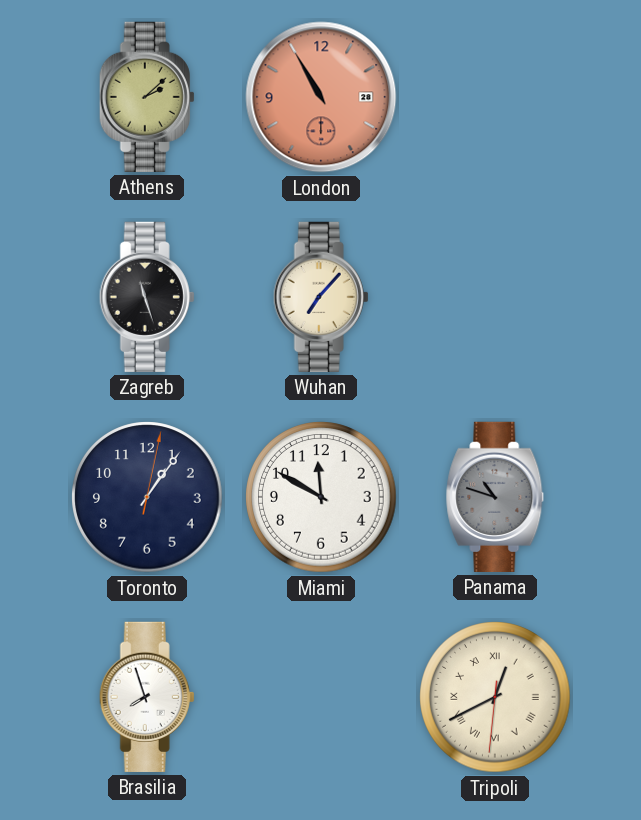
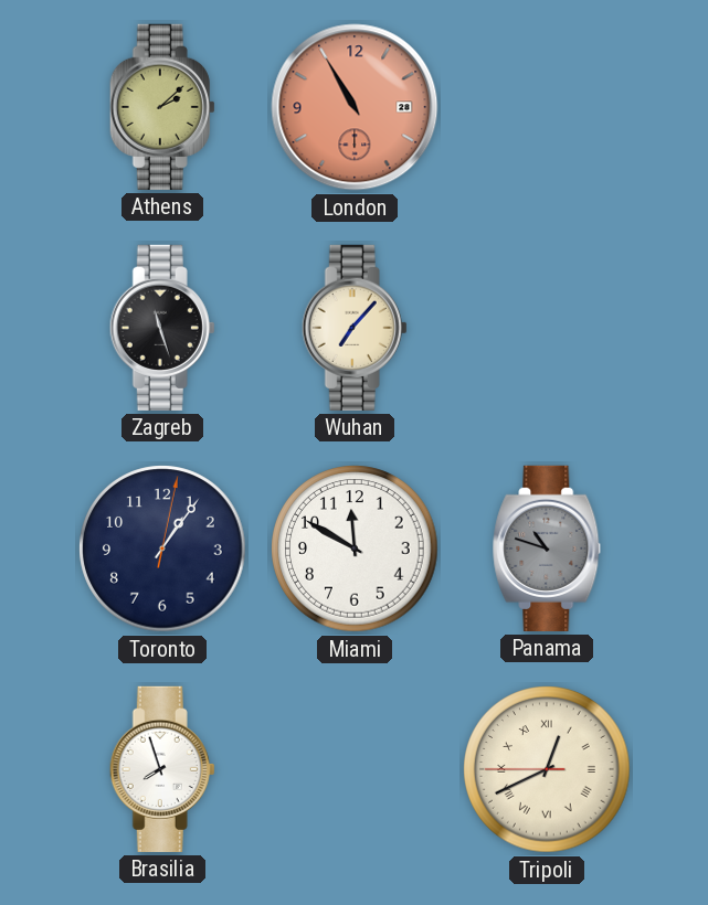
Tripoli: 12:40:31 -> 12:40:45 (547, 769)
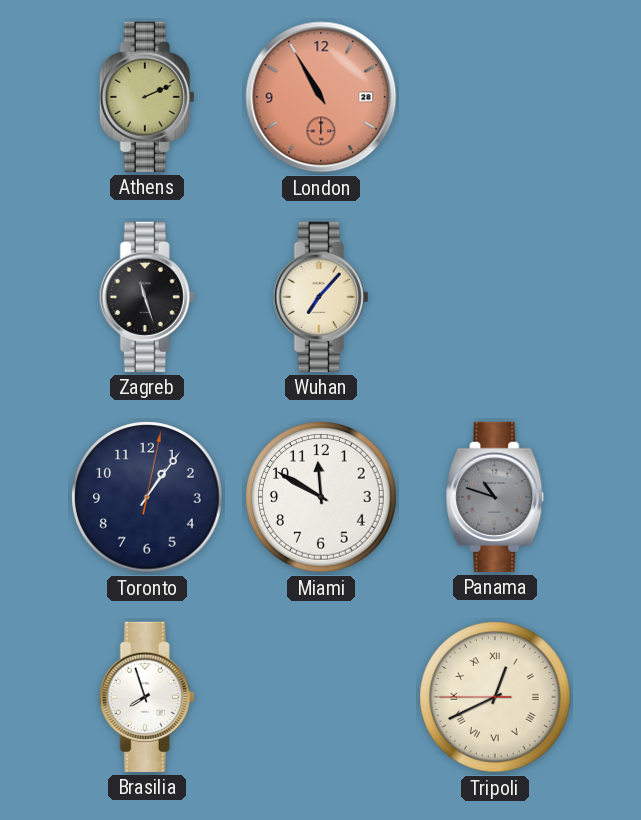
Athens: 2:08 -> 2:11 (147, 97)
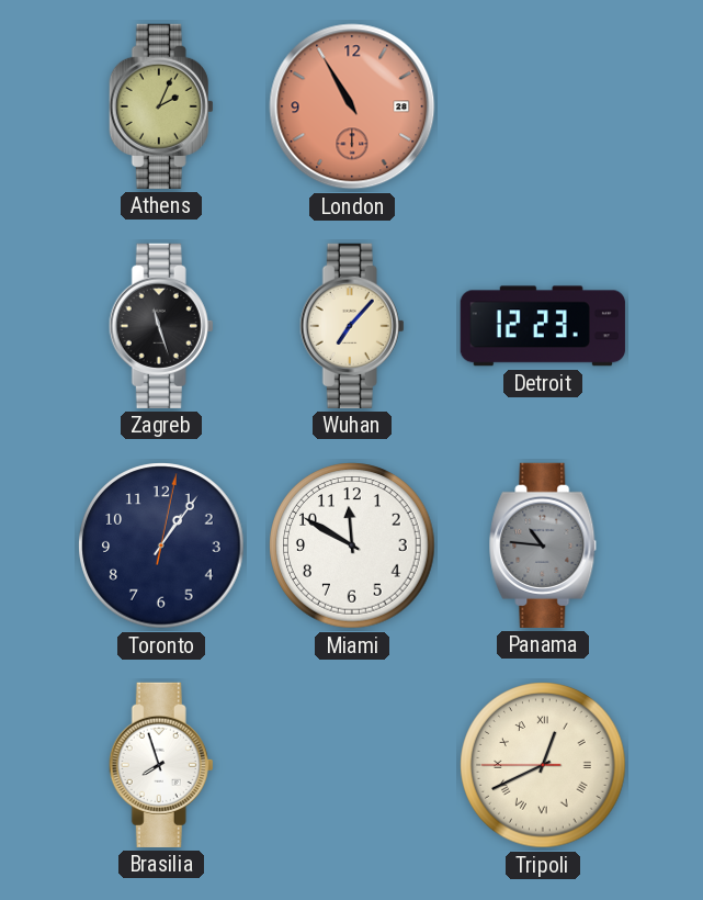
Athens: 2:11 -> 2:04 (161, 106)
Detroit: none -> 12:23 (543, 326)
Panama: 10:48 -> 10:46 (543, 545)
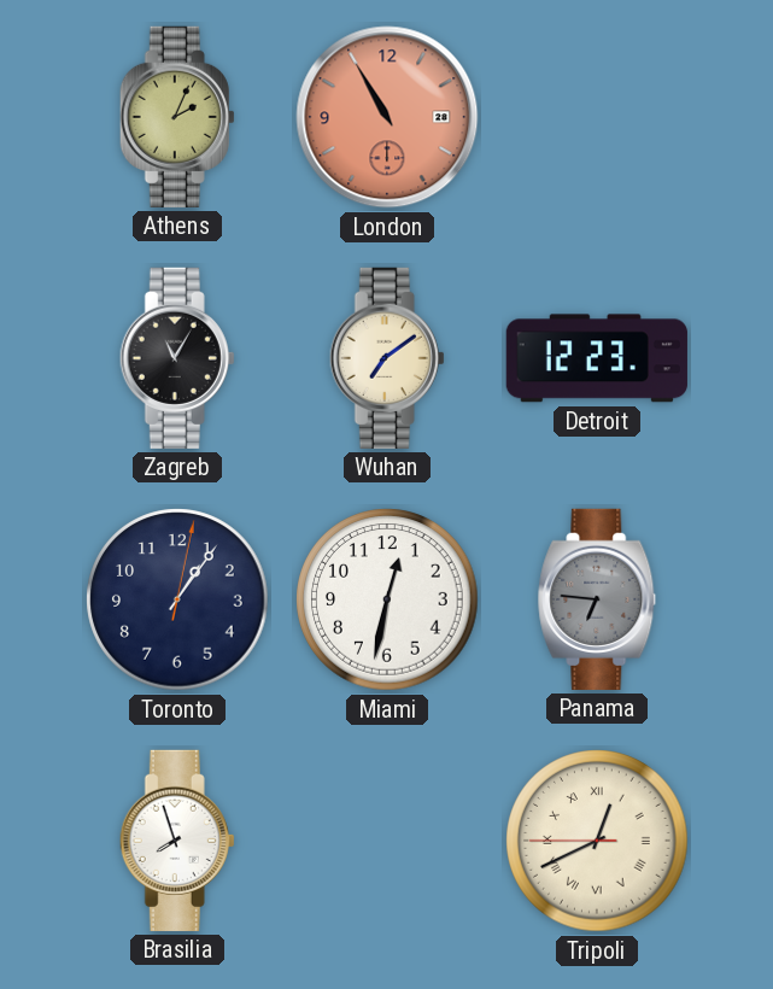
Zagreb: 11:27 -> 11:05 (177, 358)
Wuhan: 7:07 -> 7:09 (387, 358)
Miami: 11:50 -> 12:32 (387, 599)
Panama: 10:46 -> 6:46 (597, 599)
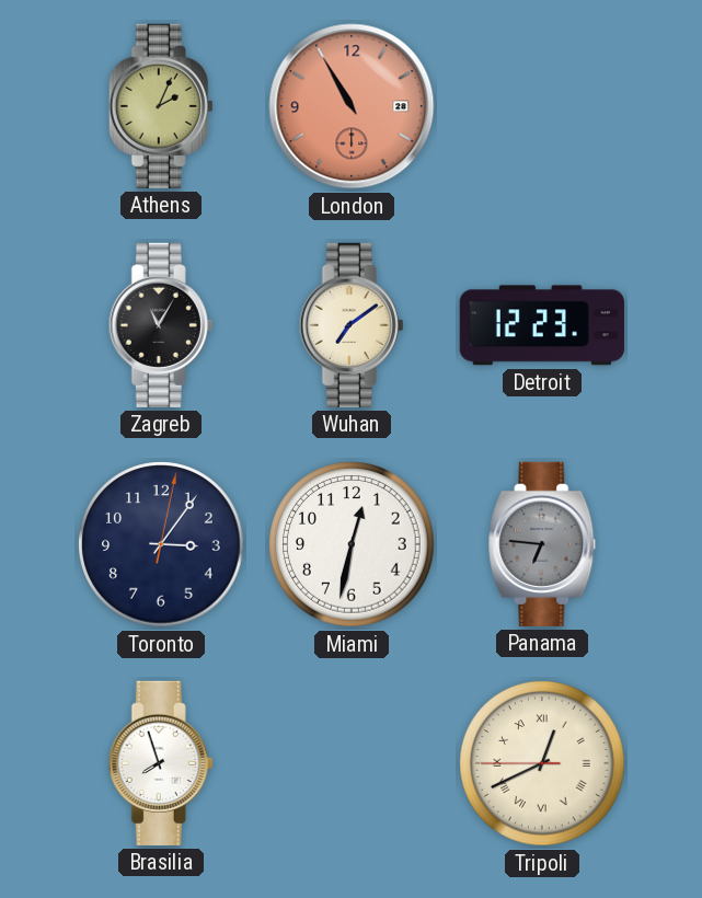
Toronto: 1:06 -> 3:06 (161, 544)
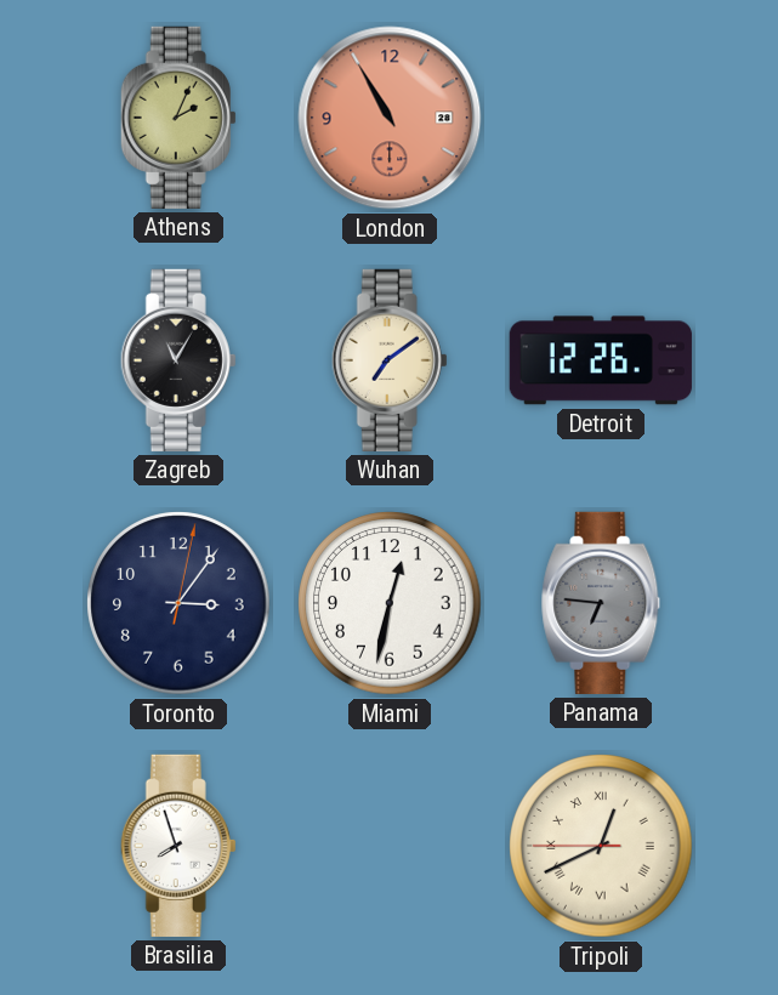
Detroit: 12:23 -> 12:26 (601, 360)
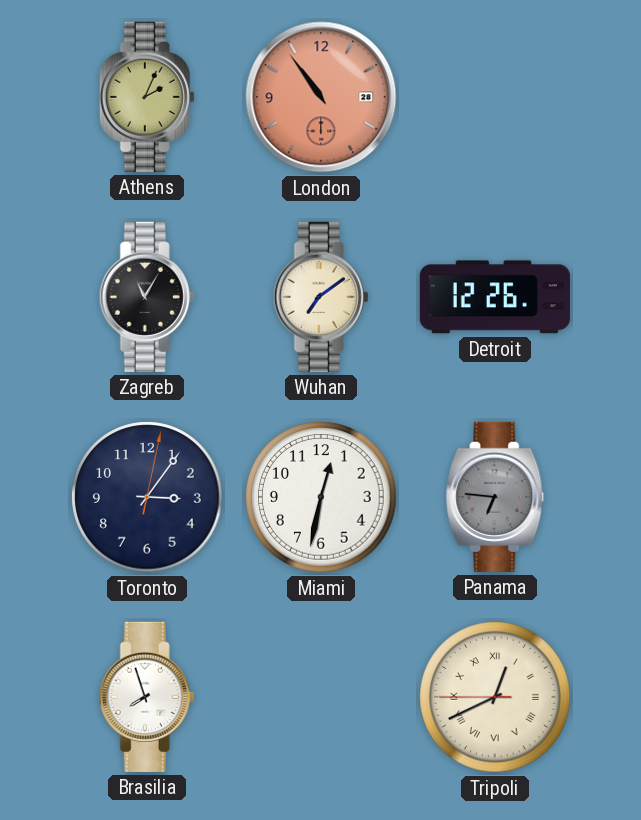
London: 10:55 -> 10:54 (321, 97)
